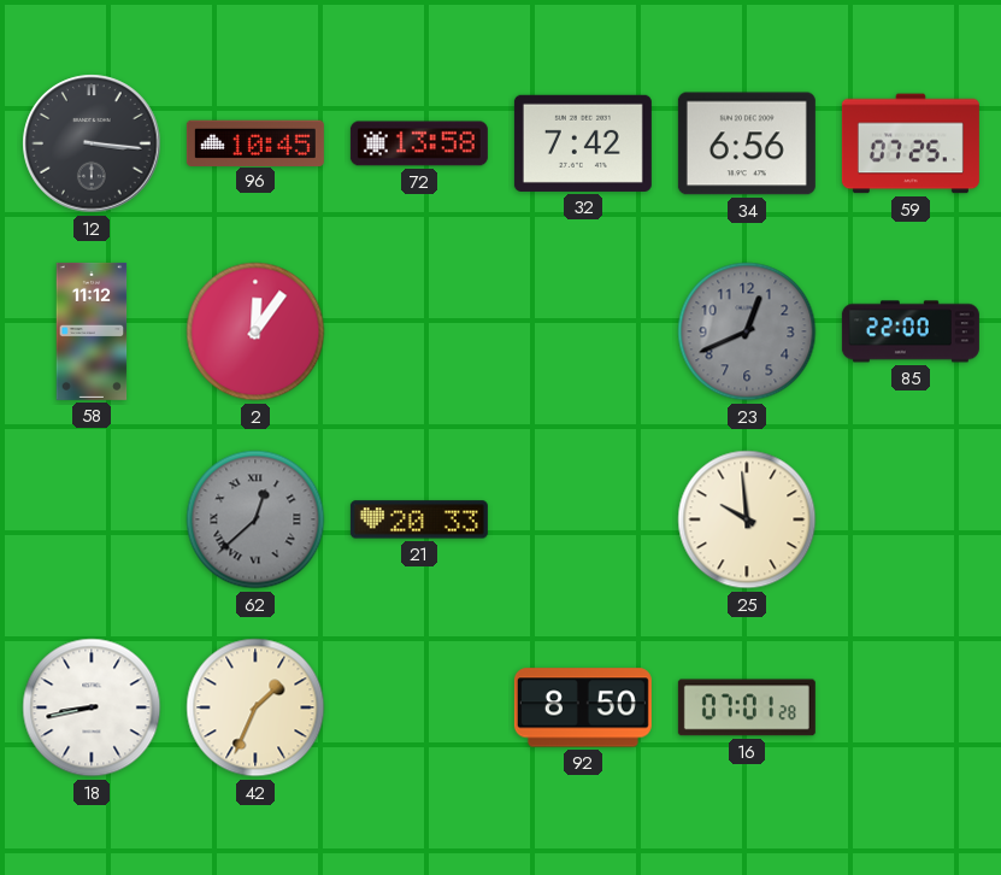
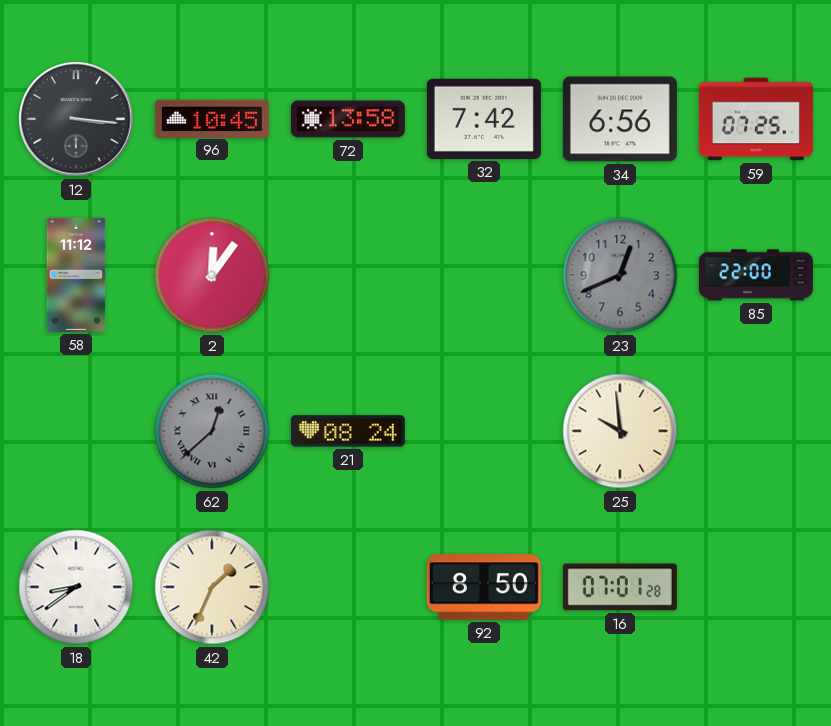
21: 20:33 -> 08:24 (348, 431)
18: 8:43 -> 8:39 (76, 587)
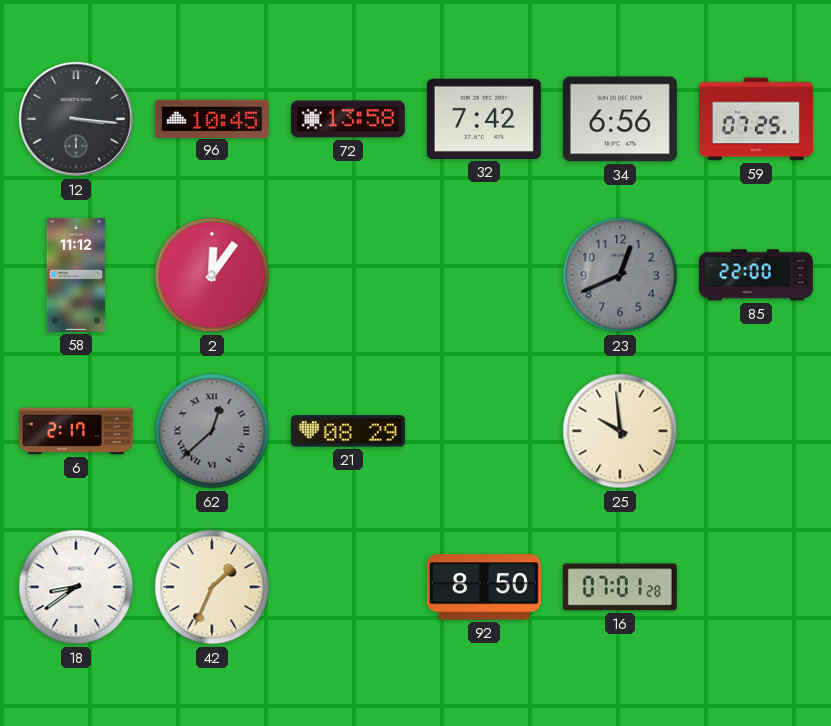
6: none -> 2:17 (76, 431)
21: 08:24 -> 08:29 (348, 431)
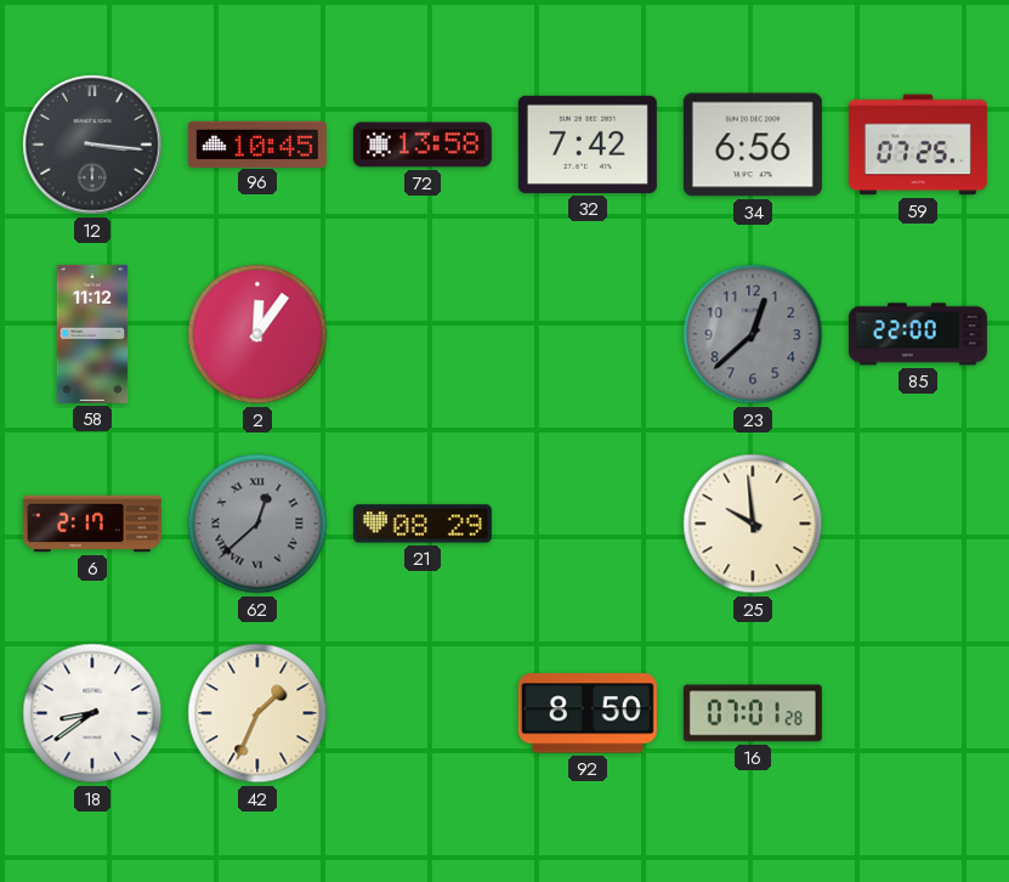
23: 12:41 -> 12:38 (753, 334)
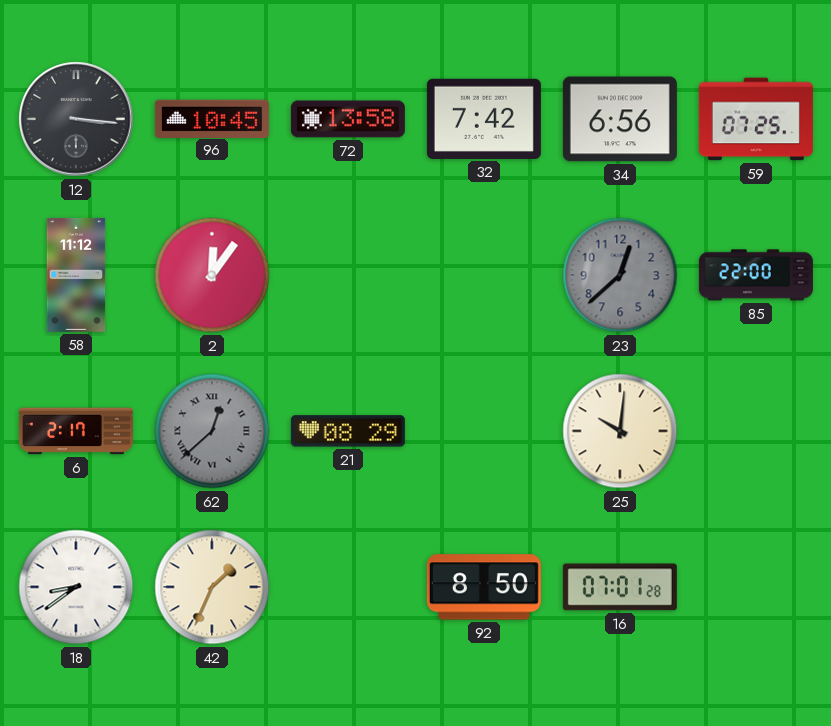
25: 9:59 -> 10:01 (620, 431)
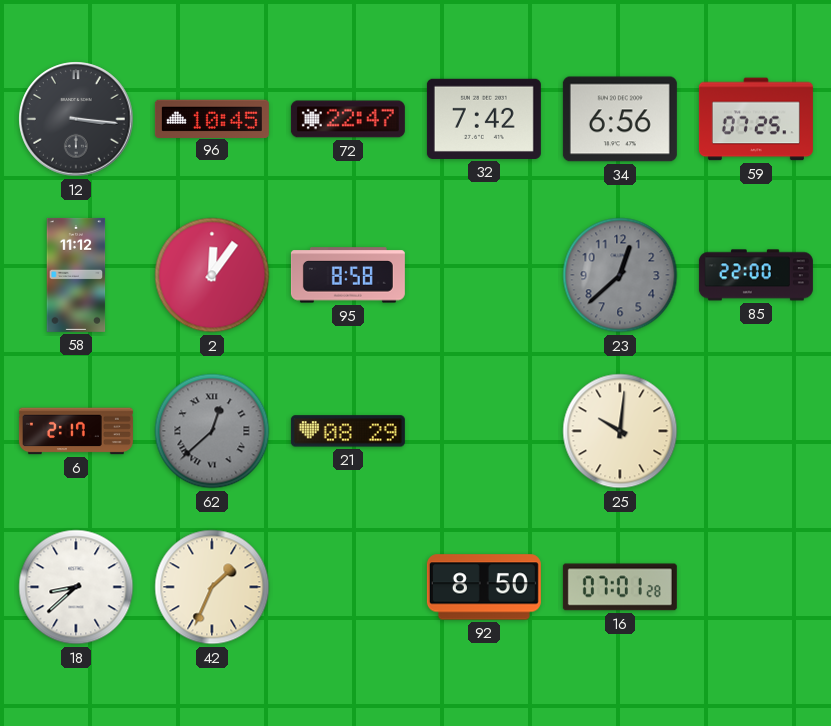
72: 13:58 -> 22:47 (348, 119)
95: none -> 8:58 (348, 275)
18: 8:39 -> 8:38 (76, 587)
